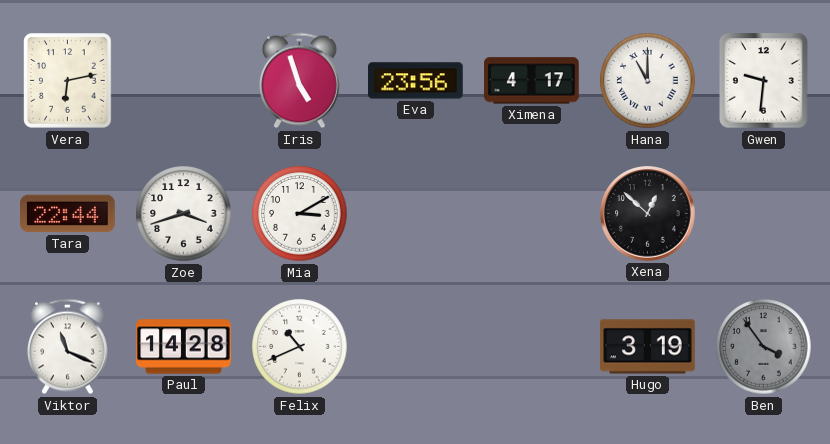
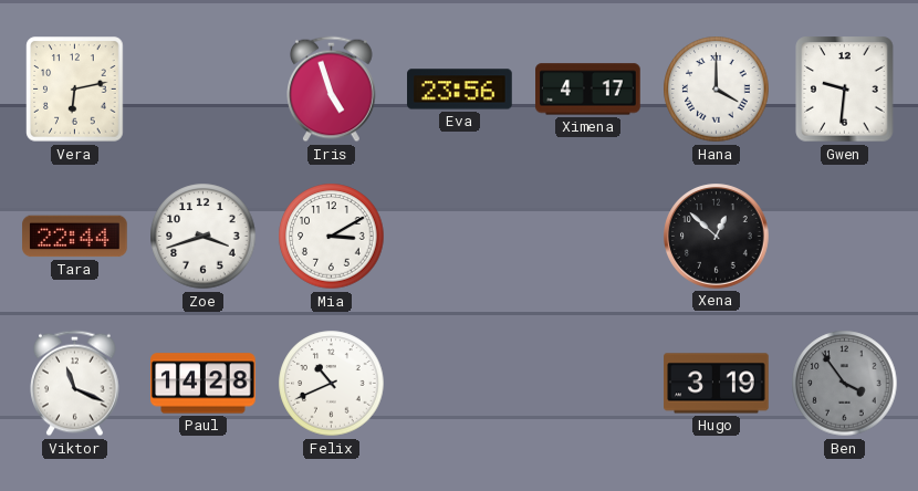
Hana: 11:00 -> 4:00 (717, 90)
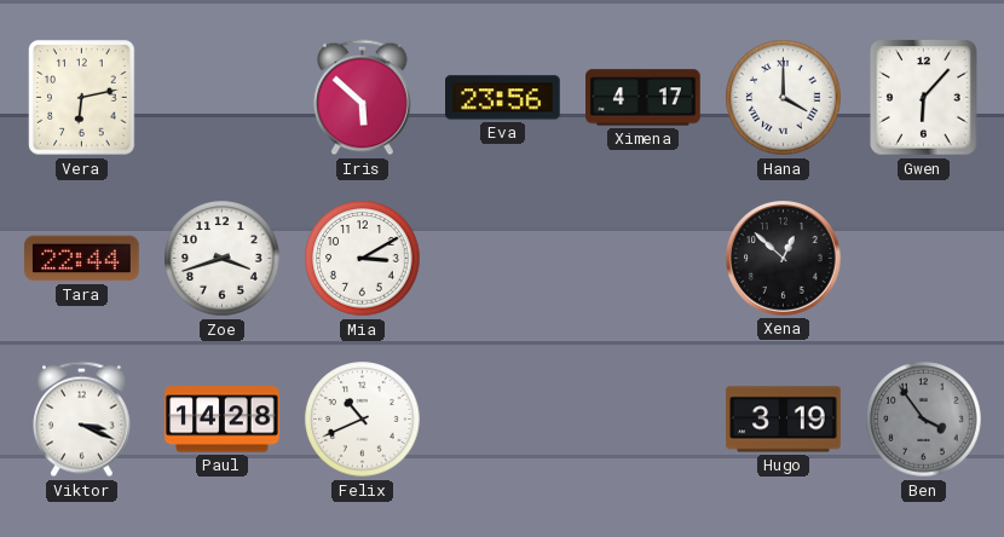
Iris: 4:57 -> 5:52 (363, 98)
Gwen: 9:31 -> 6:07 (924, 98)
Viktor: 11:19 -> 3:19 (82, 420)
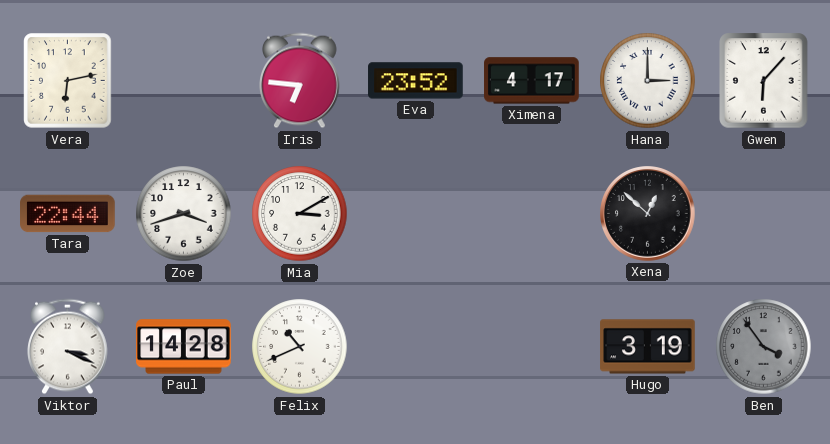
Iris: 5:52 -> 6:46 (300, 81)
Eva: 23:56 -> 23:52 (416, 81)
Hana: 4:00 -> 3:00 (648, 81)
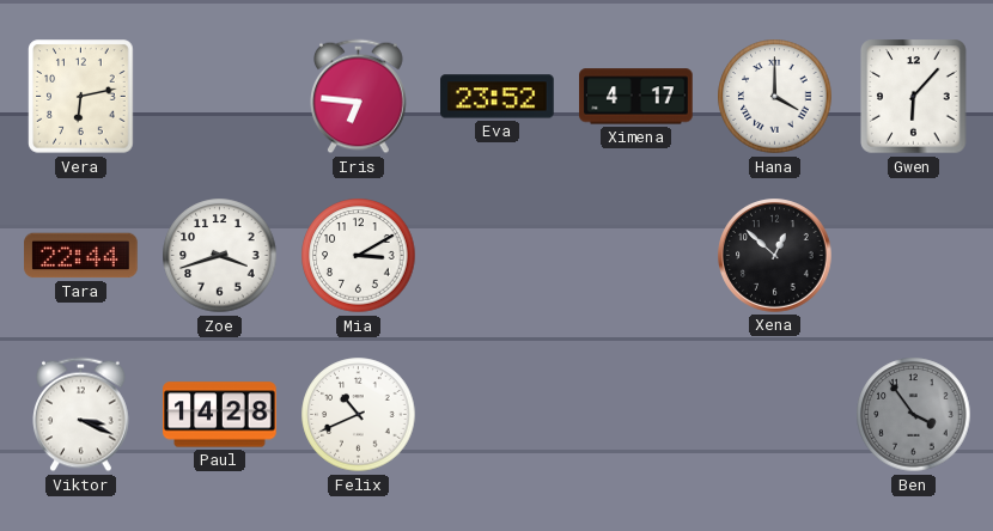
Hana: 3:00 -> 4:00 (775, 97)
Hugo: 3:19 -> none (648, 347)
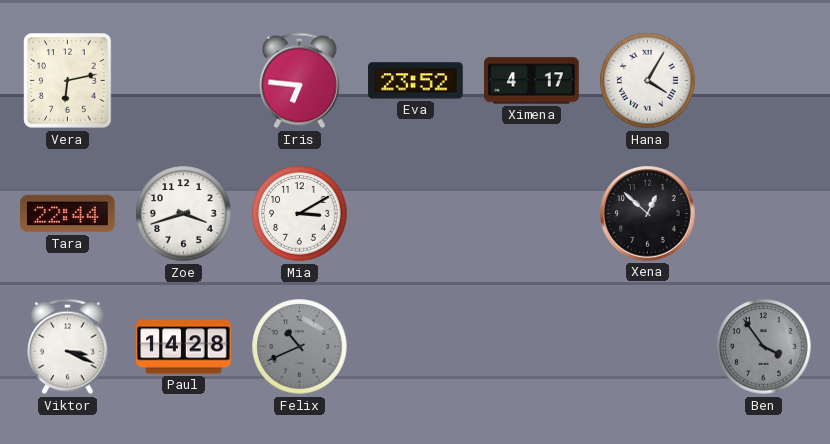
Hana: 4:00 -> 4:05 (648, 81)
Gwen: 6:07 -> none (914, 97)
Felix dial: white -> grey (300, 347)
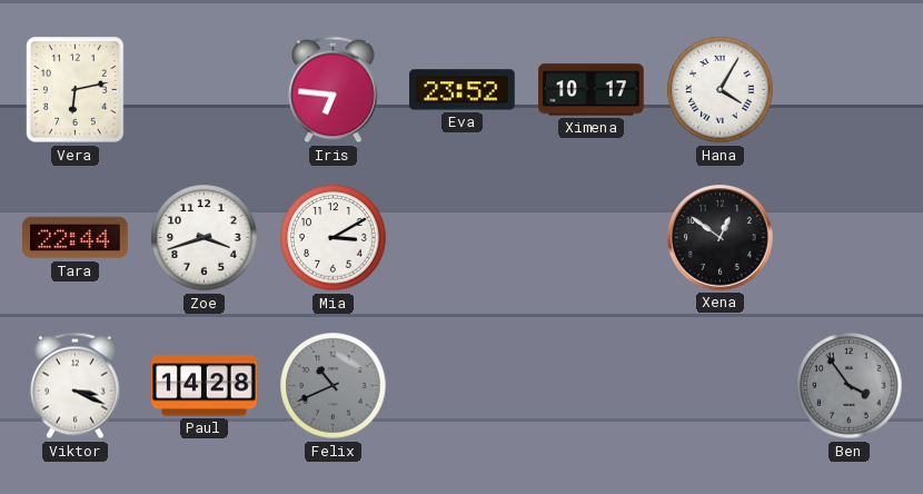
Ximena: 4:17 -> 10:17 (592, 90)
Xena: 12:52 -> 12:51 (721, 238)
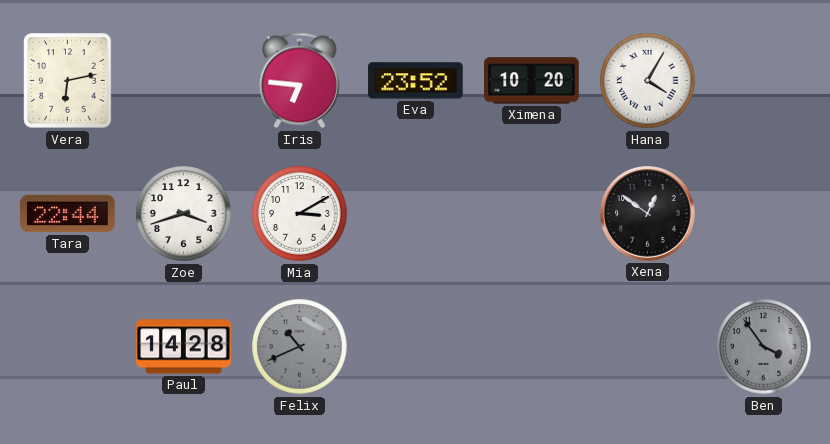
Ximena: 10:17 -> 10:20 (532, 81)
Viktor: 3:19 -> none (76, 386)
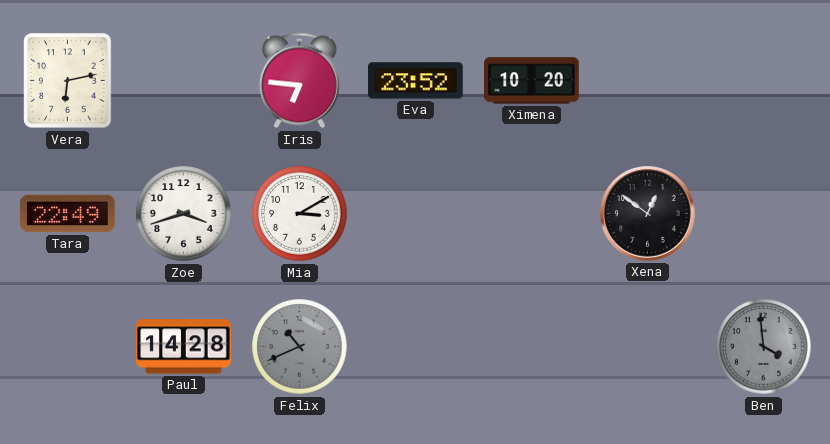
Hana: 4:05 -> none (648, 81)
Tara: 22:44 -> 22:49 (68, 214)
Ben: 3:54 -> 3:59 (764, 347)
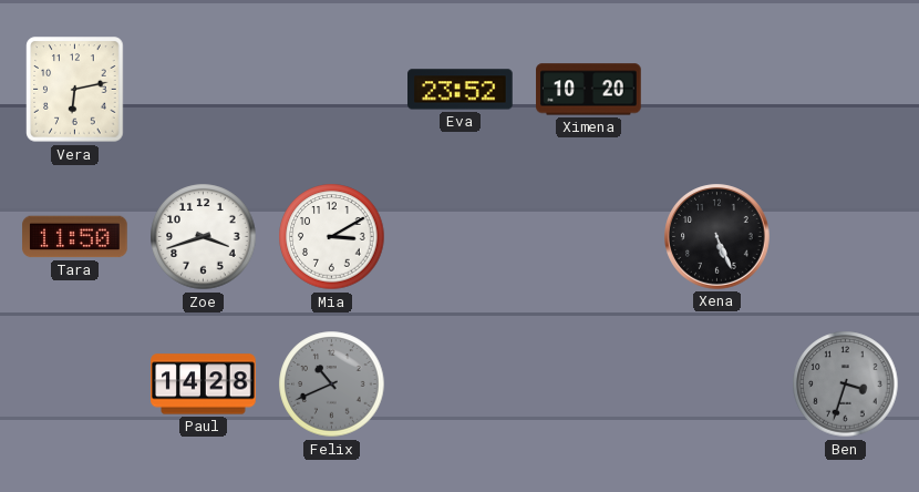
Iris: 6:46 -> none (300, 81)
Tara: 22:49 -> 11:50 (75, 237)
Xena: 12:51 -> 5:26 (717, 237)
Ben: 3:59 -> 3:33 (846, 385)
